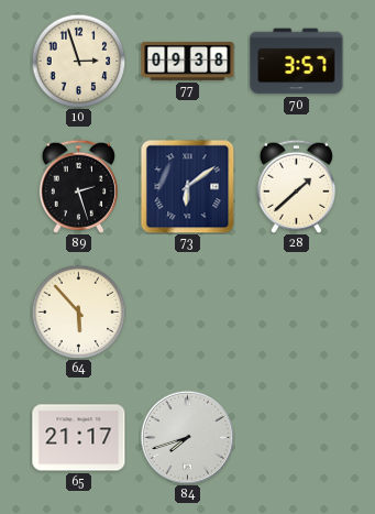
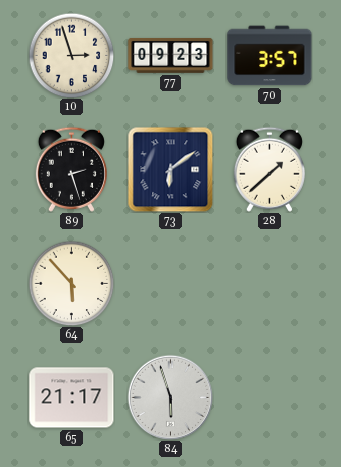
77: 09:38 -> 09:23 (171, 55)
84: 7:42 -> 5:57 (170, 397)
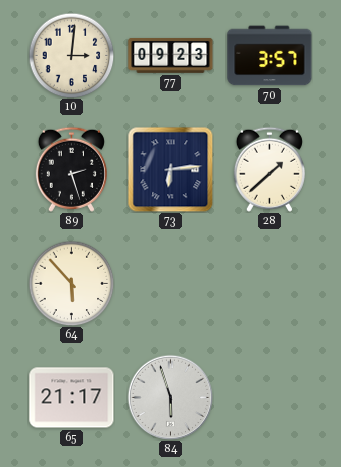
10: 2:57 -> 3:01 (71, 55)
73: 6:09 -> 6:14 (170, 169)
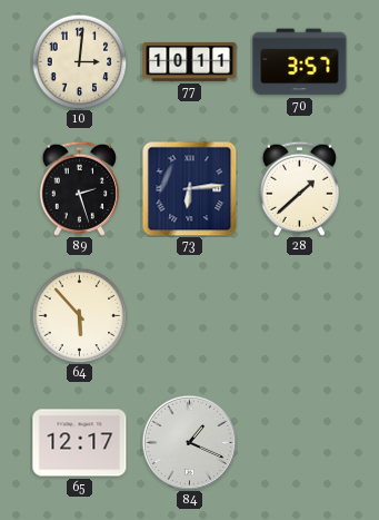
77: 09:23 -> 10:11 (190, 61)
65: 21:17 -> 12:17 (80, 443)
84: 5:57 -> 1:19 (189, 442)
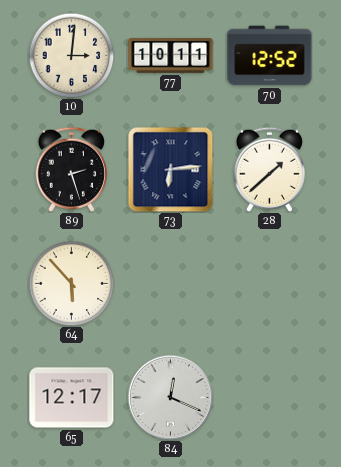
70: 3:57 -> 12:52 (270, 56)
84: 1:19 -> 12:19 (170, 397)
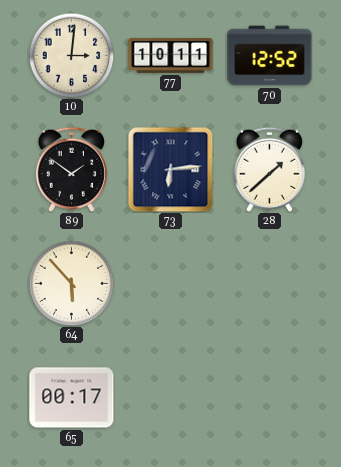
89: 2:27 -> 1:51 (71, 169)
65: 12:17 -> 00:17 (72, 398)
84: 12:19 -> none (170, 397)
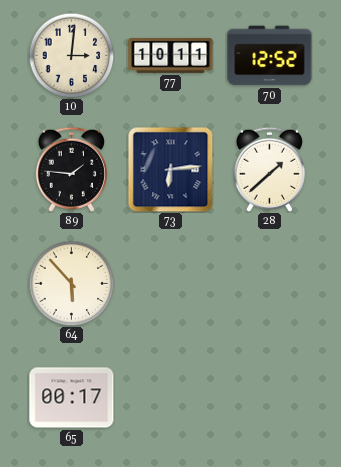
89: 1:51 -> 1:46 (71, 169)
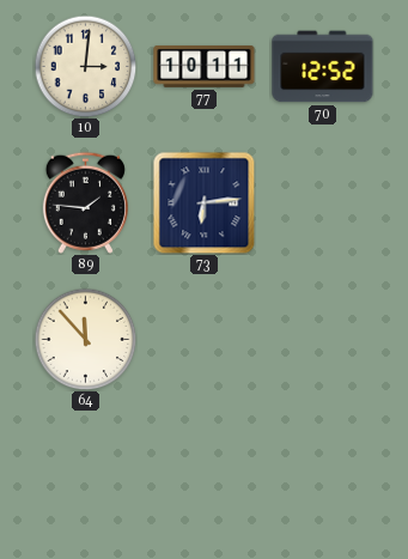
28: 1:38 -> none (269, 169)
64: 5:53 -> 11:53 (85, 339)
65: 00:17 -> none (72, 398)
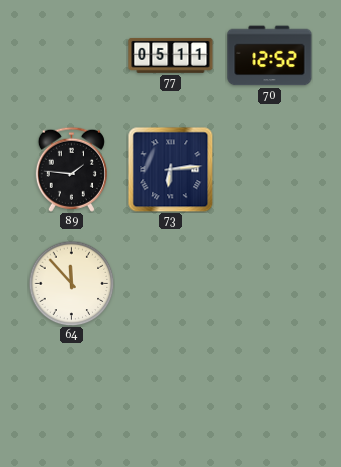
10: 3:01 -> none (85, 66)
77: 10:11 -> 05:11 (171, 55)
